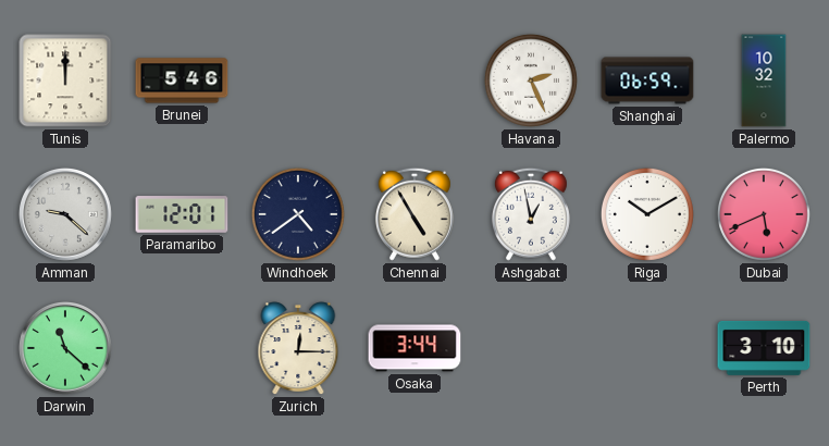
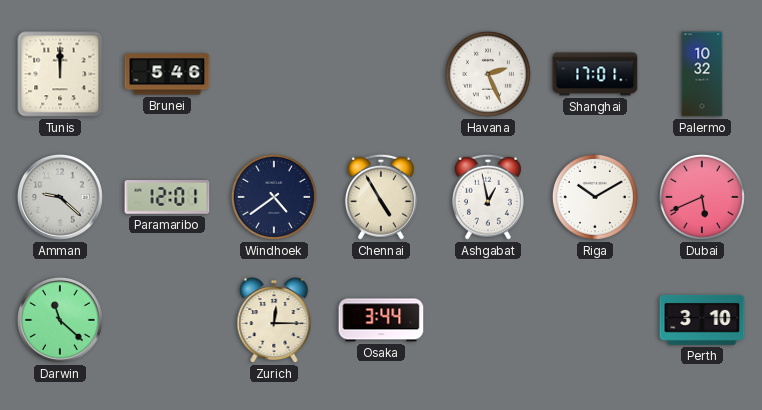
Shanghai: 06:59 -> 17:01 (595, 74)
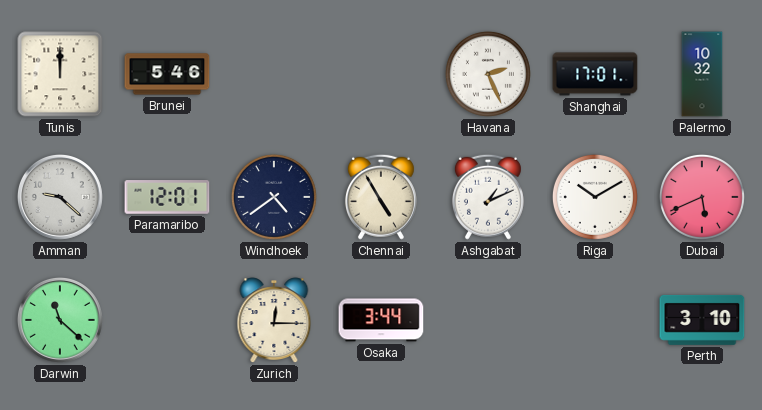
Ashgabat: 12:58 -> 1:11 (488, 197)
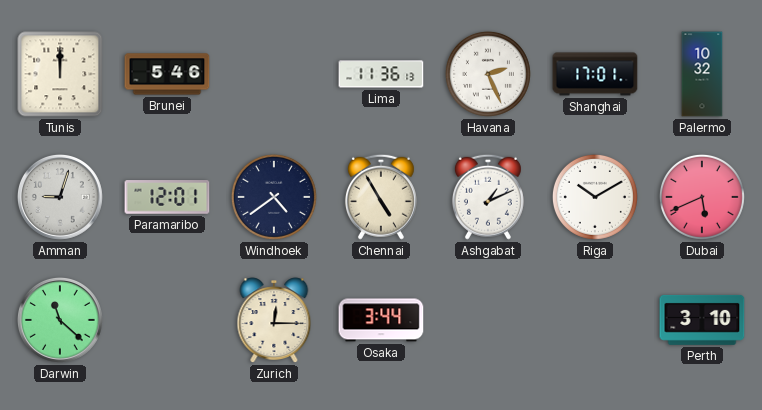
Lima: none -> 11:36 (381, 74)
Amman: 9:22 -> 9:03 (60, 197)
